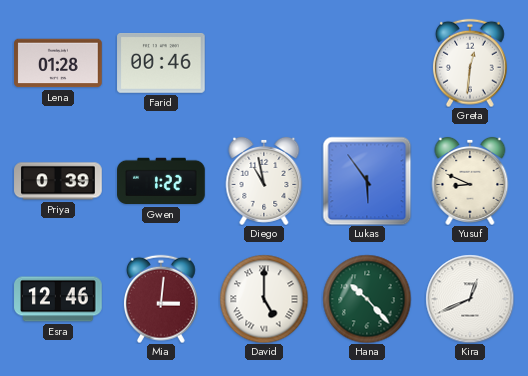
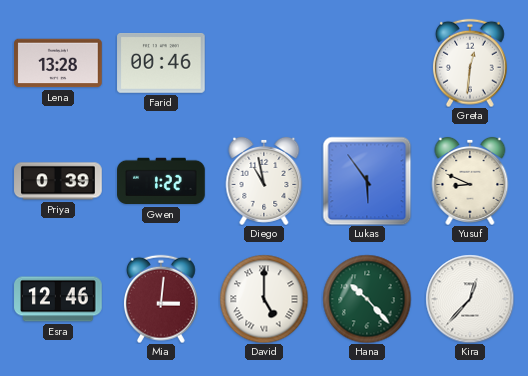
Lena: 01:28 -> 13:28 (58, 63)
Kira: 12:41 -> 12:37 (470, 299)
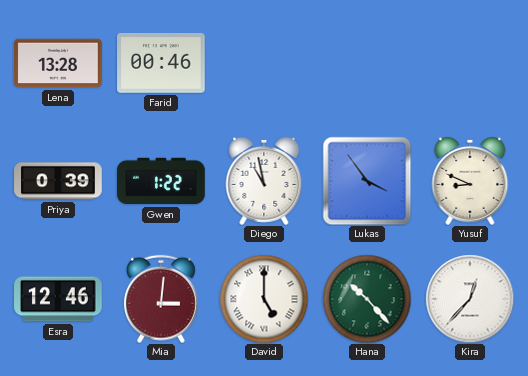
Greta: 12:31 -> none (470, 63)
Lukas: 5:54 -> 3:54 (367, 181)
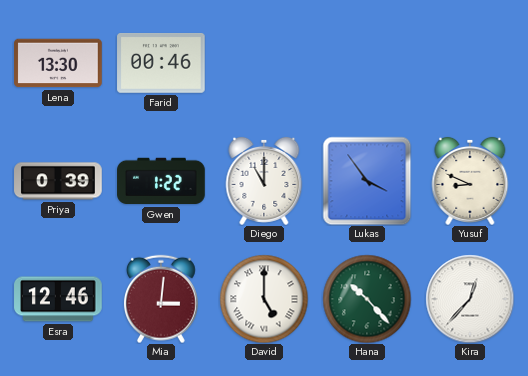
Lena: 13:28 -> 13:30 (58, 63)
Diego: 10:58 -> 11:00 (264, 181)
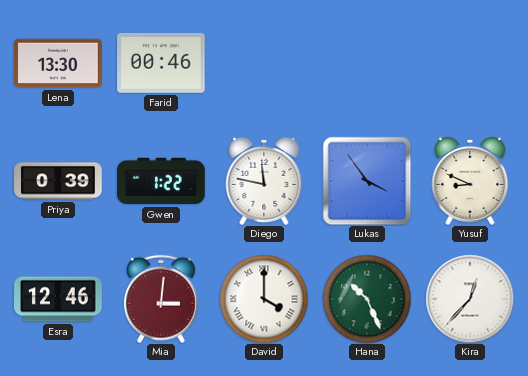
Diego: 11:00 -> 11:47 (264, 181)
David: 5:00 -> 4:00 (264, 299)
Hana: 10:23 -> 10:26 (367, 299)
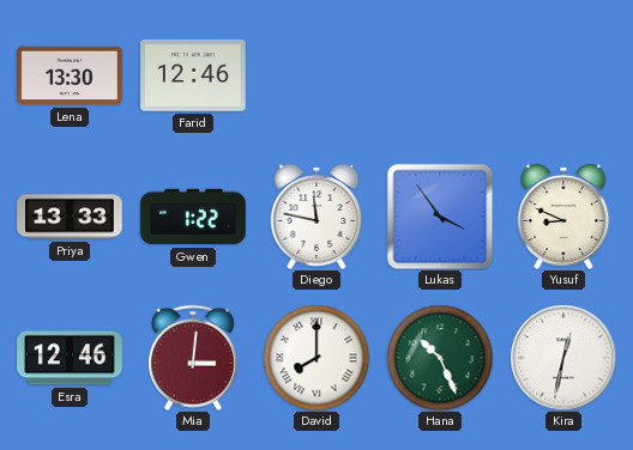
Farid: 00:46 -> 12:46 (193, 77)
Priya: 0:39 -> 13:33 (70, 217)
David: 4:00 -> 8:00 (316, 358)
Kira: 12:37 -> 12:32 (563, 358)
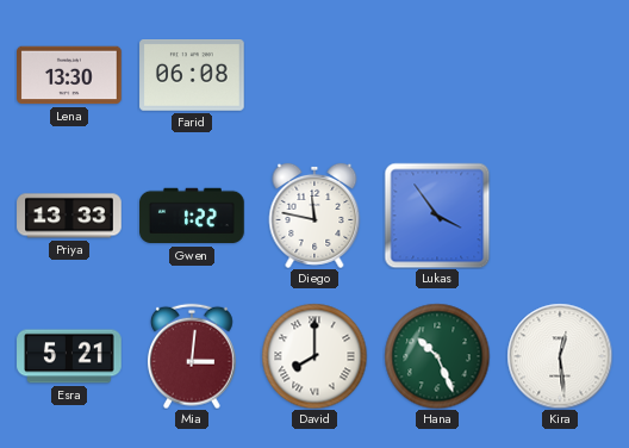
Farid: 12:46 -> 06:08 (192, 76)
Yusuf: 8:49 -> none (563, 217)
Esra: 12:46 -> 5:21 (69, 356)
Kira: 12:32 -> 12:29 (560, 356)
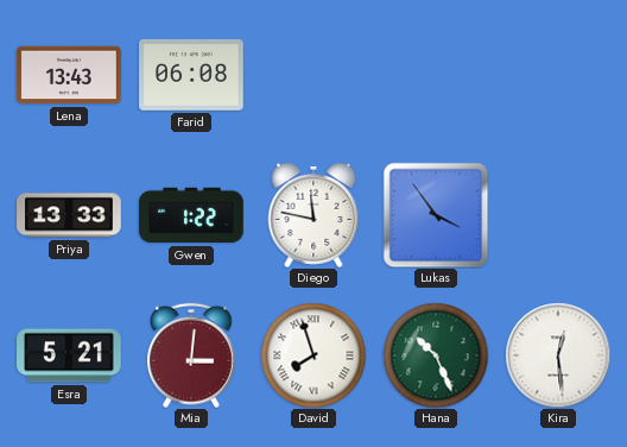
Lena: 13:30 -> 13:43 (69, 75)
David: 8:00 -> 7:57 (313, 355)
